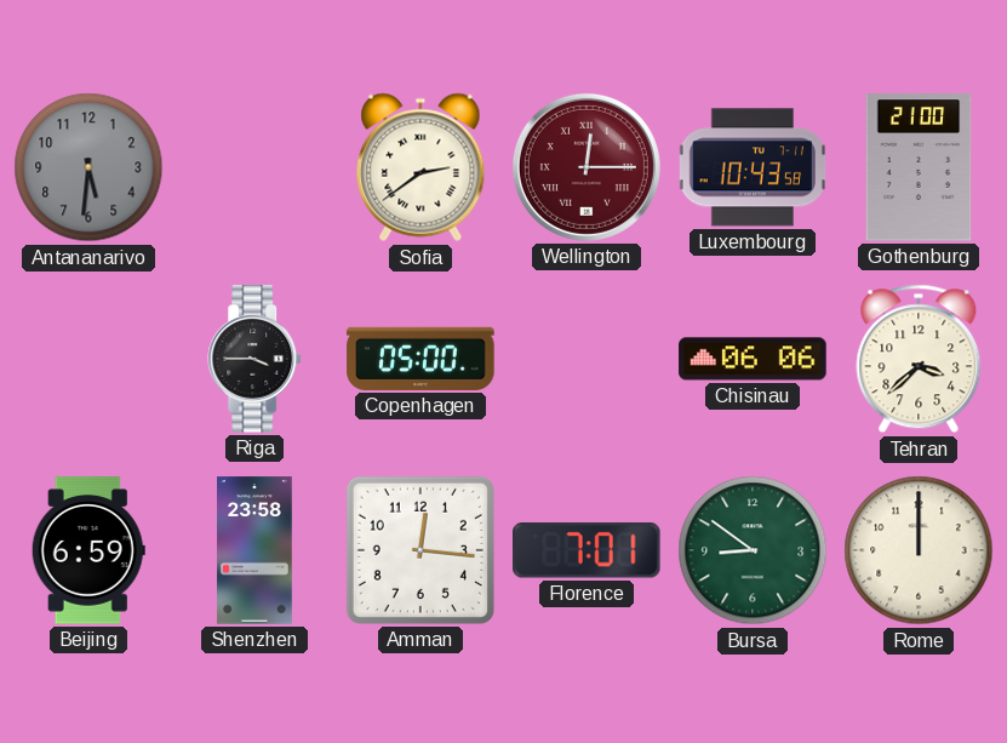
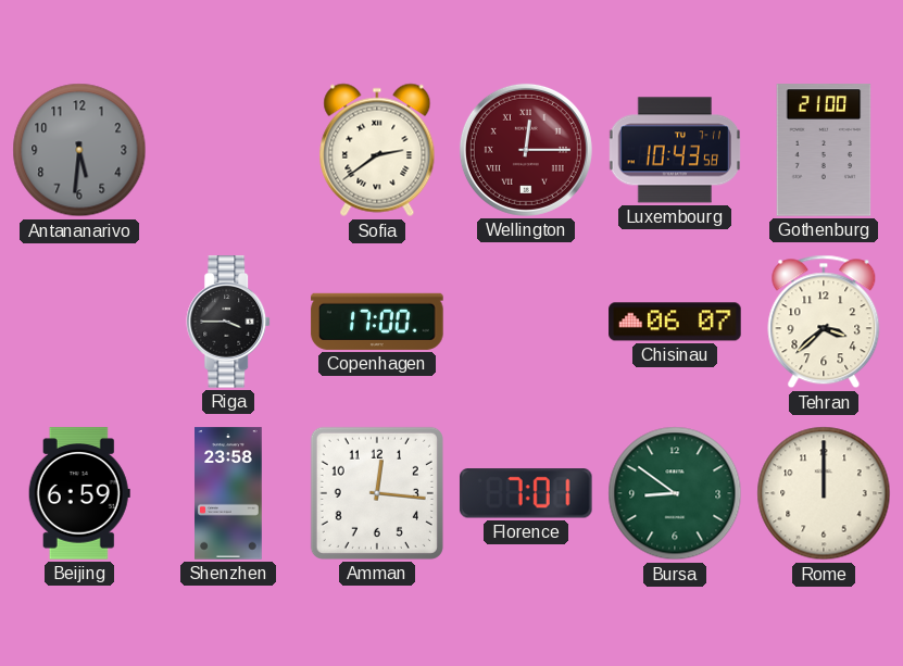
Copenhagen: 05:00 -> 17:00 (377, 322)
Chisinau: 06:06 -> 06:07 (675, 322)
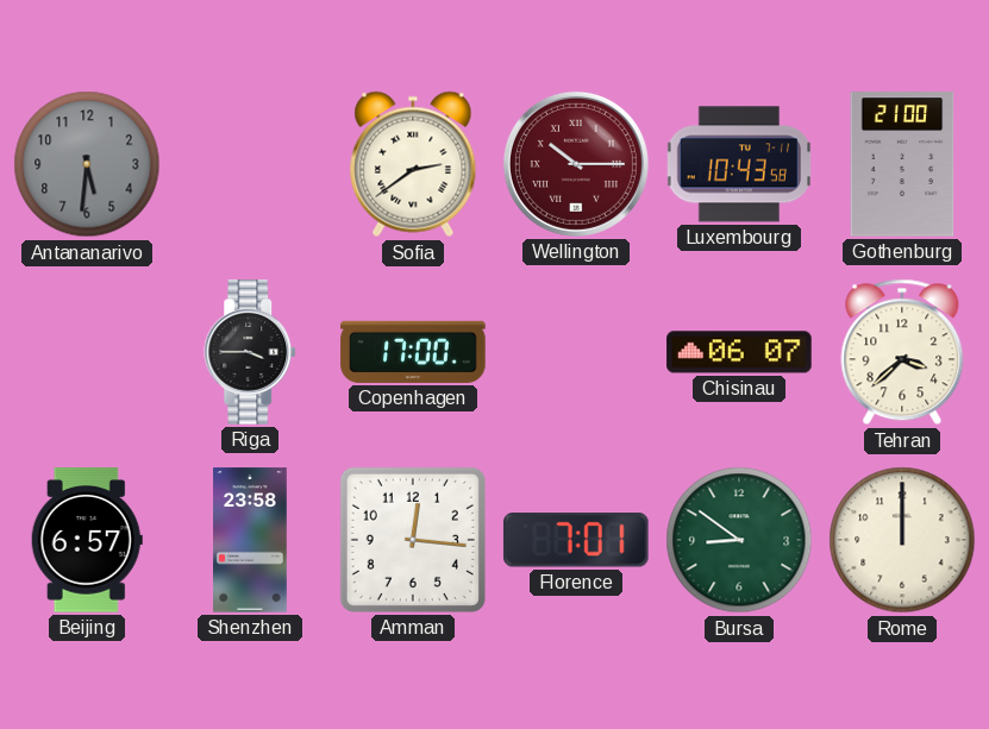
Wellington: 12:15 -> 10:15 (576, 164)
Beijing: 6:59 -> 6:57 (87, 540)
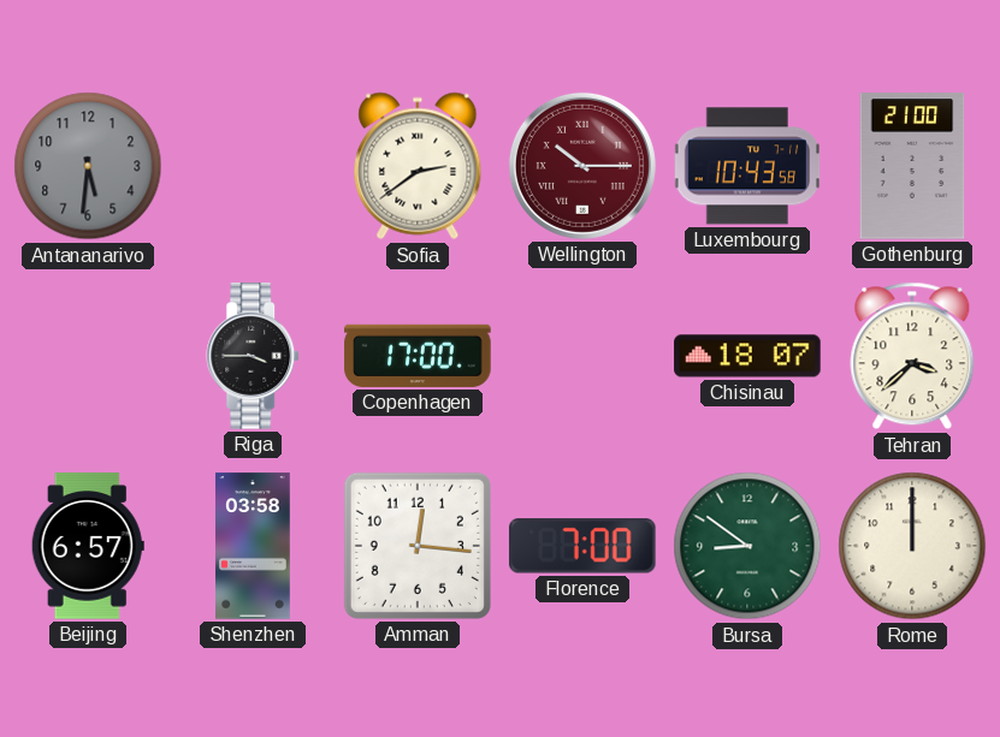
Chisinau: 06:07 -> 18:07 (747, 356)
Shenzhen: 23:58 -> 03:58 (253, 546)
Florence: 7:01 -> 7:00 (582, 546)
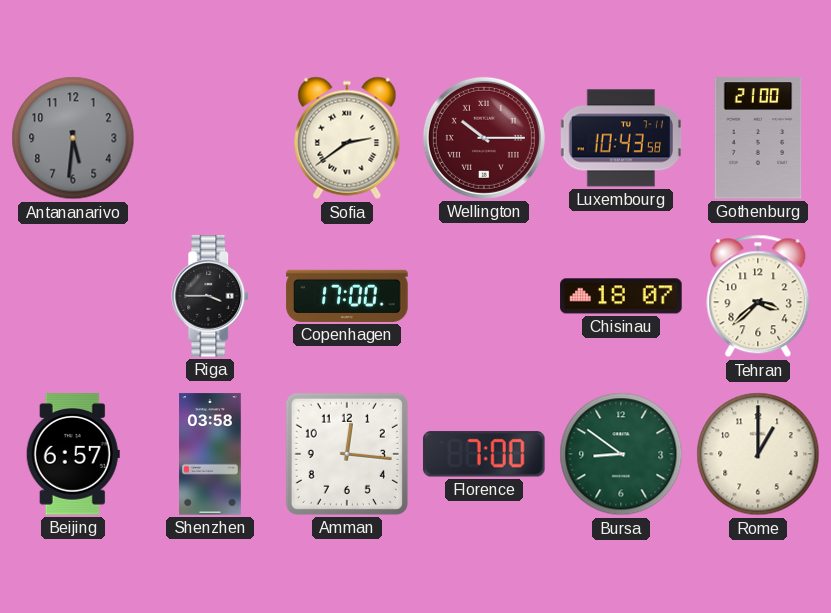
Rome: 12:00 -> 1:00 (758, 454)
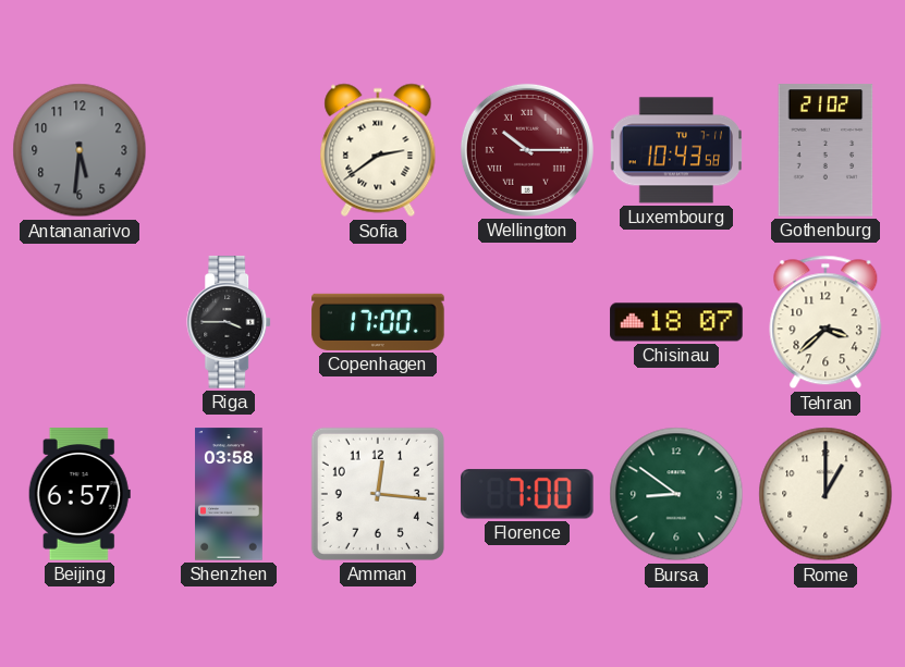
Gothenburg: 21:00 -> 21:02 (825, 150)
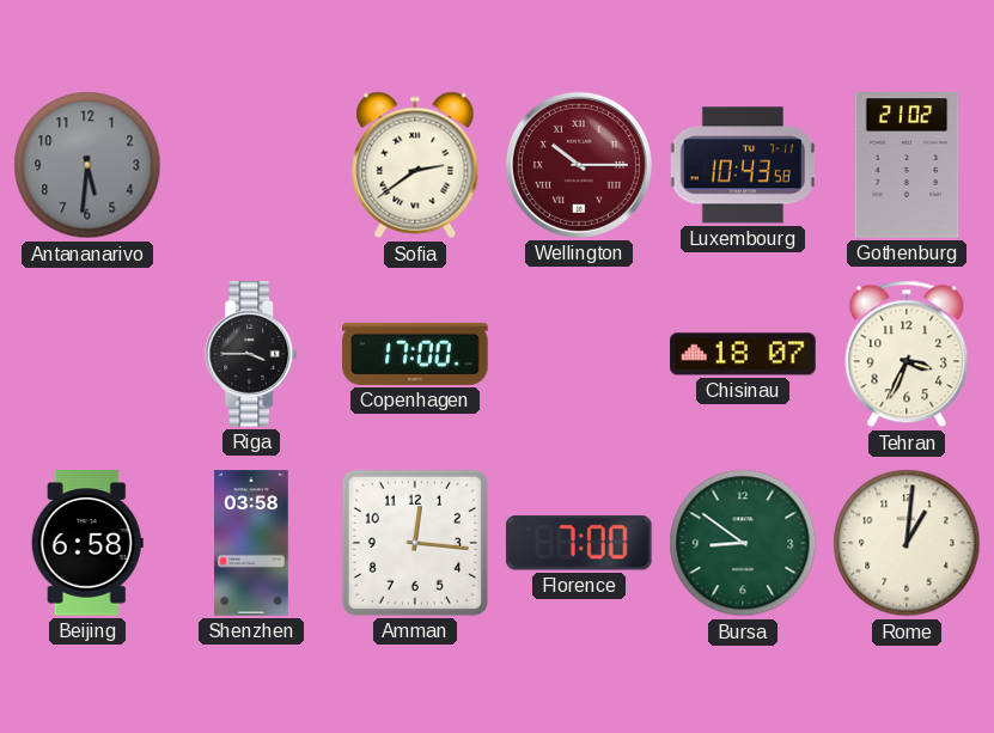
Tehran: 3:38 -> 3:34 (907, 354)
Beijing: 6:57 -> 6:58 (87, 543)
Rome: 1:00 -> 1:01 (907, 543)
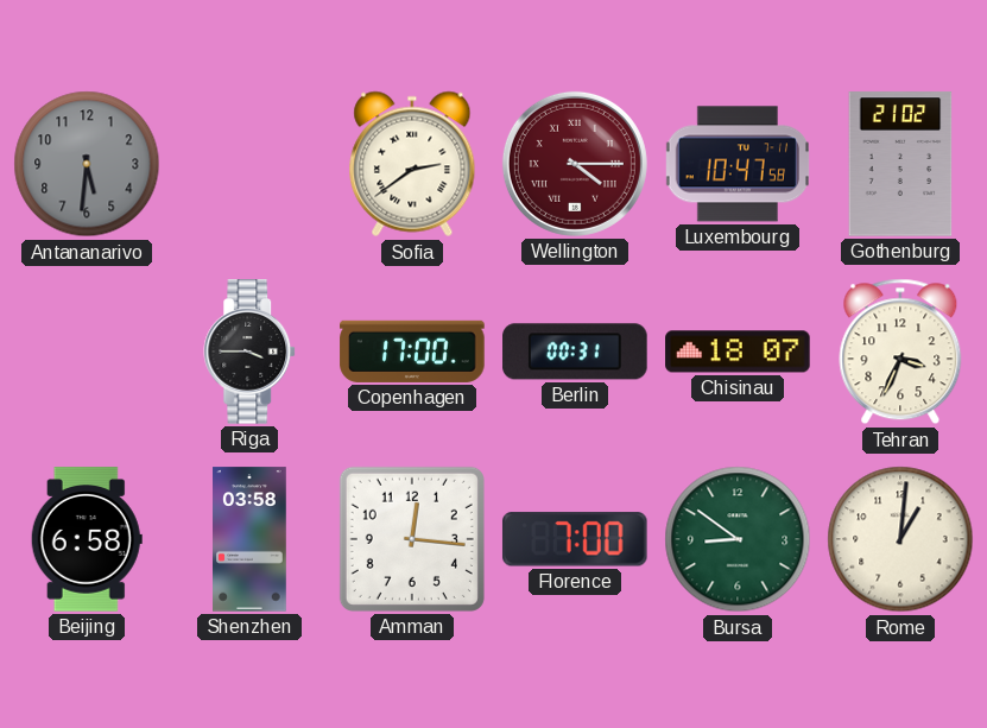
Wellington: 10:15 -> 4:15 (575, 164)
Luxembourg: 10:43 -> 10:47 (736, 164)
Berlin: none -> 00:31 (575, 352)
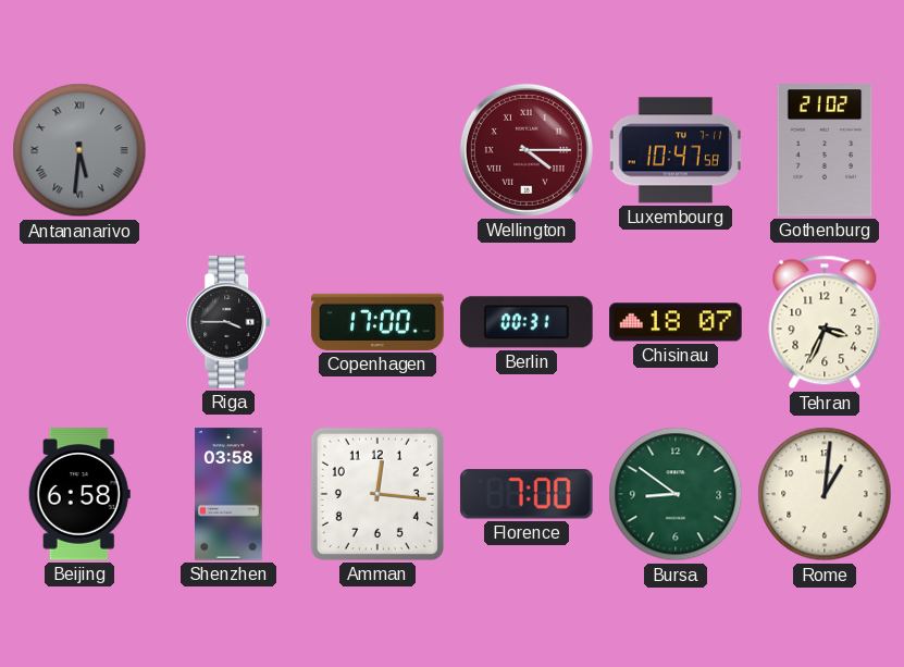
Antananarivo numerals: Arabic -> Roman (79, 150)
Sofia: 2:39 -> none (412, 164)
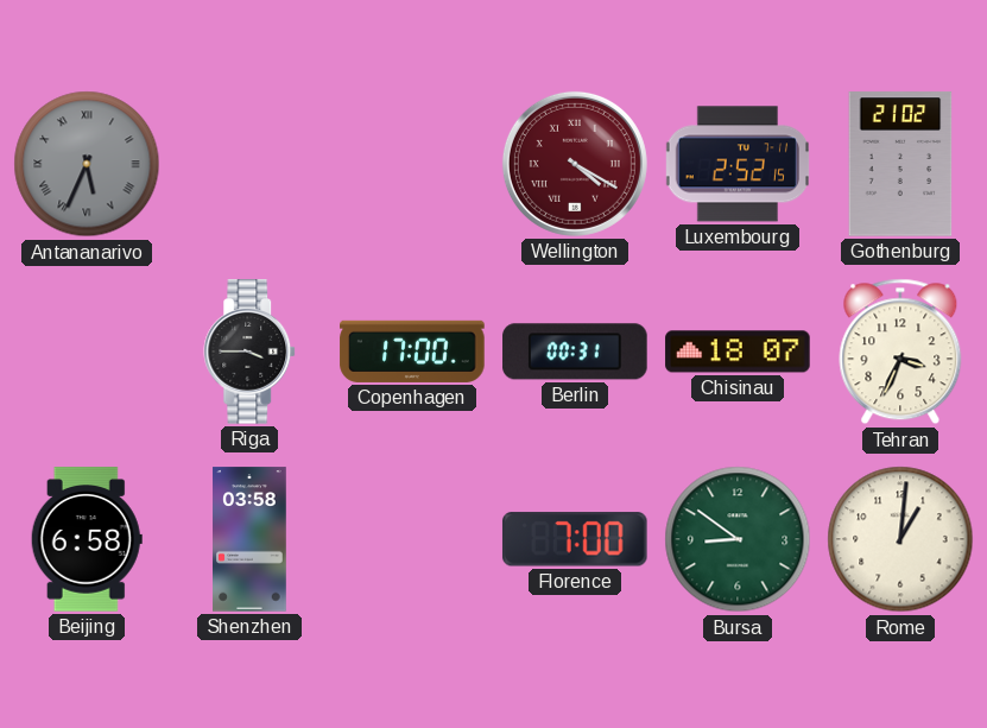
Antananarivo: 5:31 -> 5:34 (87, 164)
Wellington: 4:15 -> 4:20 (575, 164)
Luxembourg: 10:47 -> 2:52 (736, 164)
Amman: 12:16 -> none (377, 494)
